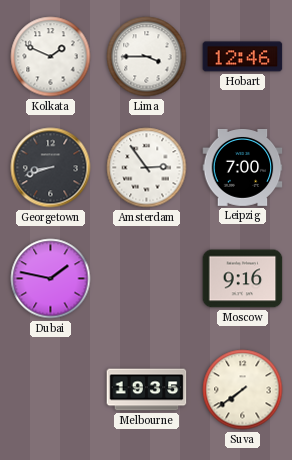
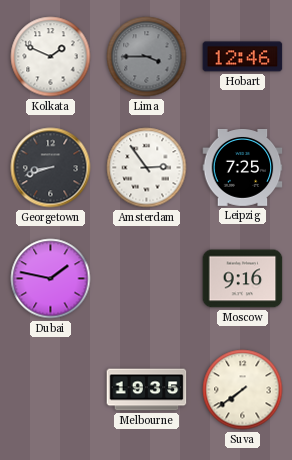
Lima dial: white -> grey (147, 57)
Leipzig: 7:00 -> 7:25 (243, 168)
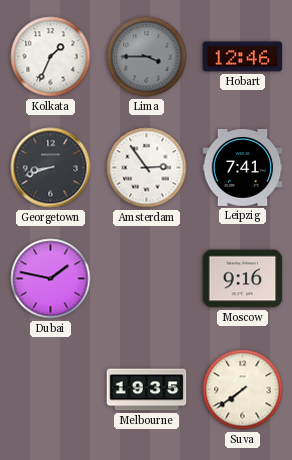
Kolkata: 1:49 -> 1:34 (51, 57)
Leipzig: 7:25 -> 7:41 (243, 168)
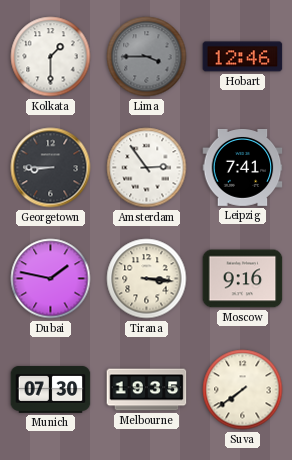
Kolkata: 1:34 -> 1:30 (51, 57)
Georgetown: 8:42 -> 8:45 (51, 168)
Tirana: none -> 3:16 (147, 279)
Munich: none -> 07:30 (51, 390)
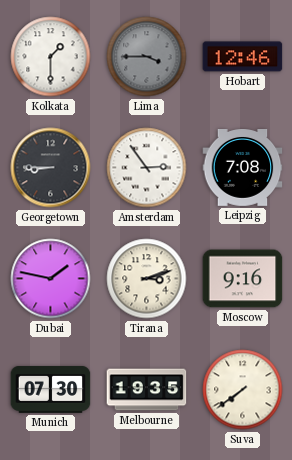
Leipzig: 7:41 -> 7:08 (243, 168)
Tirana: 3:16 -> 3:12 (147, 279)
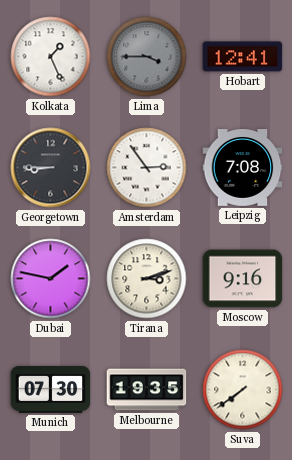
Kolkata: 1:30 -> 1:26 (51, 57)
Hobart: 12:46 -> 12:41 (243, 57)
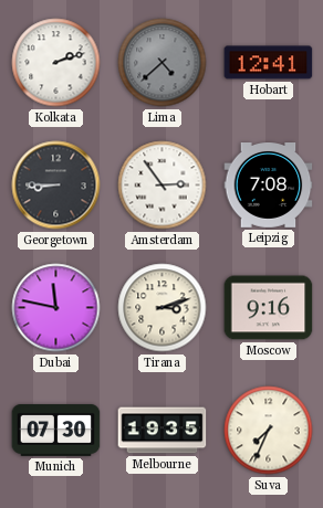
Kolkata: 1:26 -> 2:12 (56, 63)
Lima: 3:45 -> 4:38 (163, 63)
Dubai: 1:47 -> 11:47 (56, 308)
Suva: 7:39 -> 7:34 (269, 431)
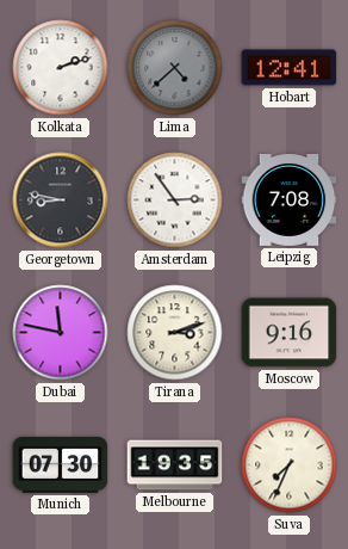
Georgetown: 8:45 -> 8:47 (61, 201)
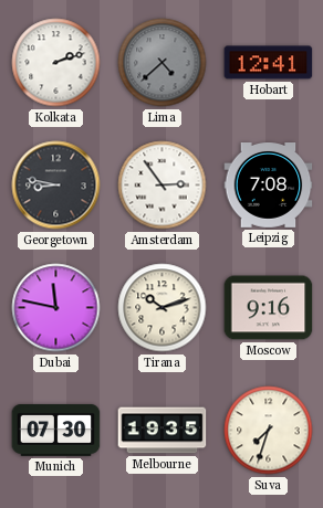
Tirana: 3:12 -> 10:12 (163, 308)
Suva: 7:34 -> 7:33 (269, 431)
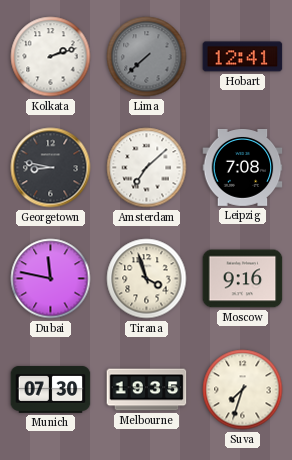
Lima: 4:38 -> 7:38 (147, 57)
Amsterdam: 2:54 -> 7:08 (147, 168)
Tirana: 10:12 -> 3:57 (147, 279)
